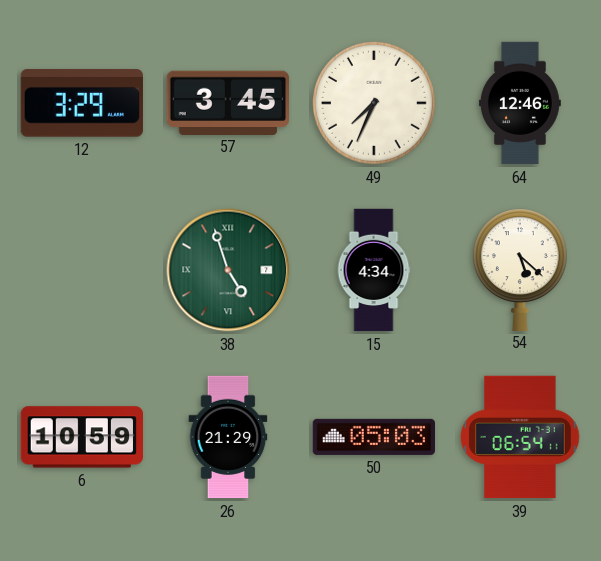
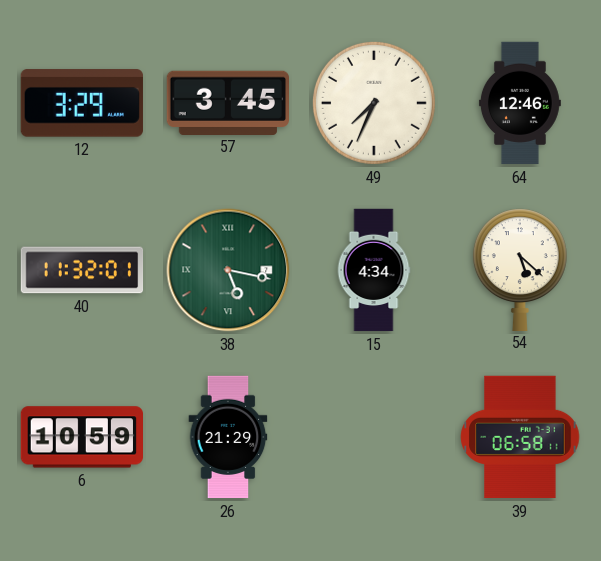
40: none -> 11:32 (82, 270)
38: 4:57 -> 5:17 (228, 270)
50: 05:03 -> none (373, 437)
39: 06:54 -> 06:58 (520, 437)
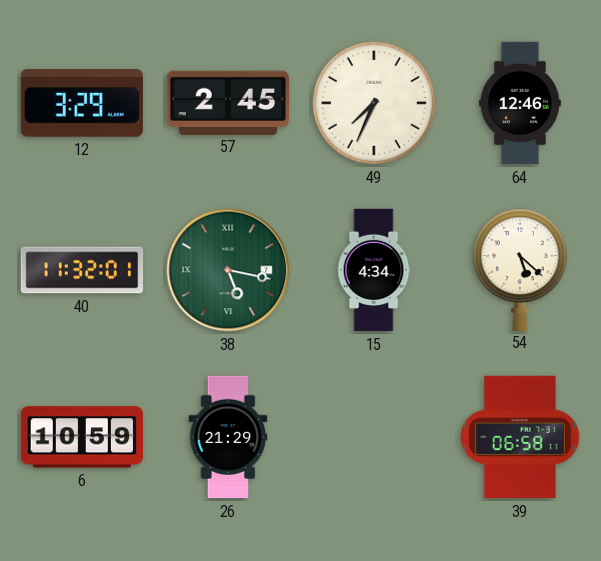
57: 3:45 -> 2:45 (227, 102)
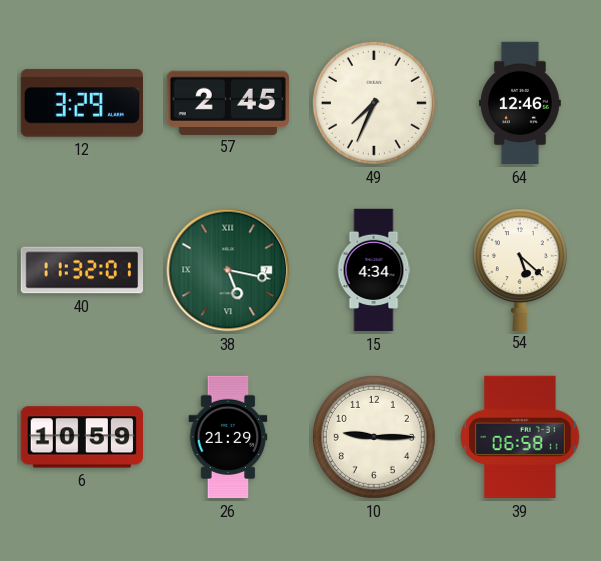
10: none -> 9:15 (374, 437)
